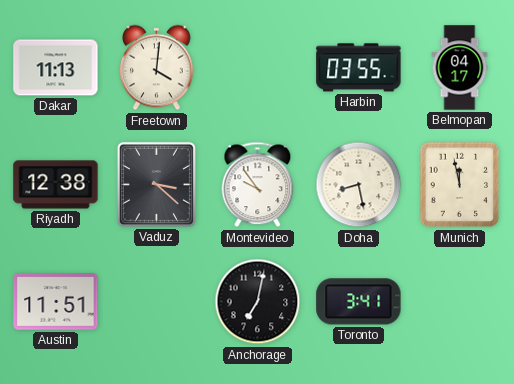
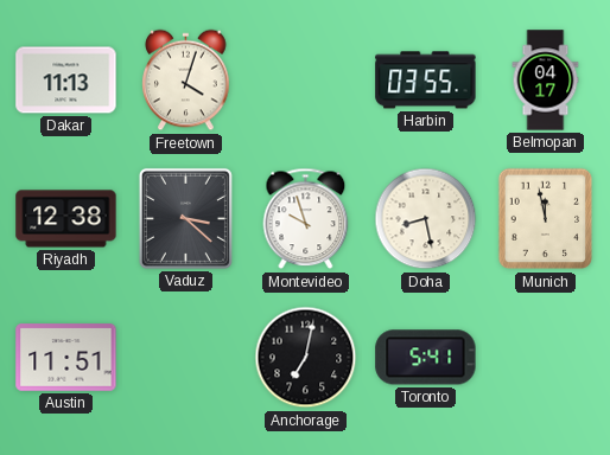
Freetown: 4:01 -> 4:03 (186, 81)
Montevideo: 9:54 -> 9:57 (306, 219)
Toronto: 3:41 -> 5:41 (426, 358)
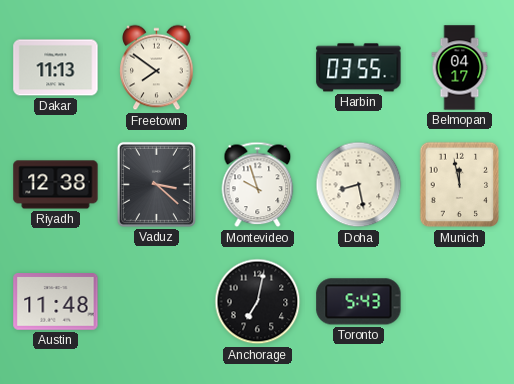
Freetown: 4:03 -> 7:51 (157, 68)
Austin: 11:51 -> 11:48 (56, 302)
Toronto: 5:41 -> 5:43 (359, 302)
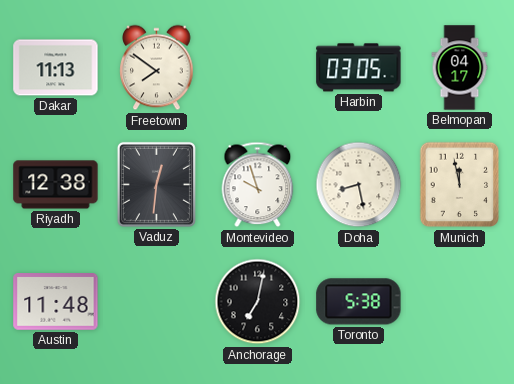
Harbin: 03:55 -> 03:05 (359, 68)
Vaduz: 3:22 -> 12:31 (156, 184)
Toronto: 5:43 -> 5:38 (359, 302)
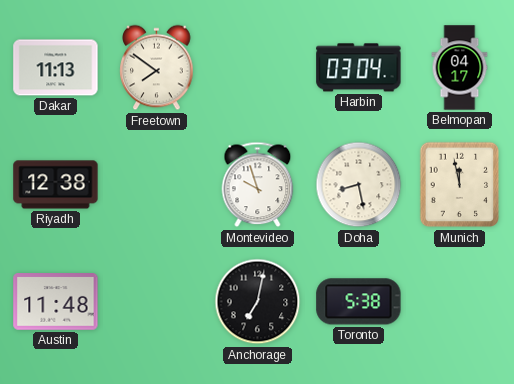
Harbin: 03:05 -> 03:04 (359, 68)
Vaduz: 12:31 -> none (156, 184)
